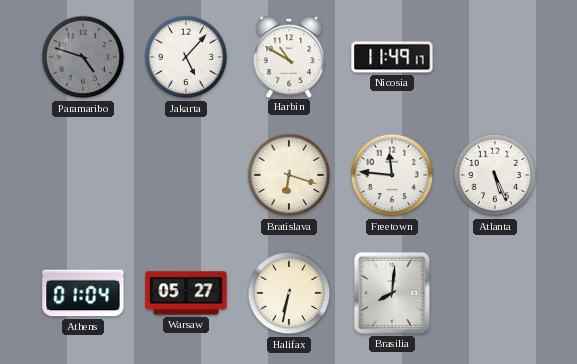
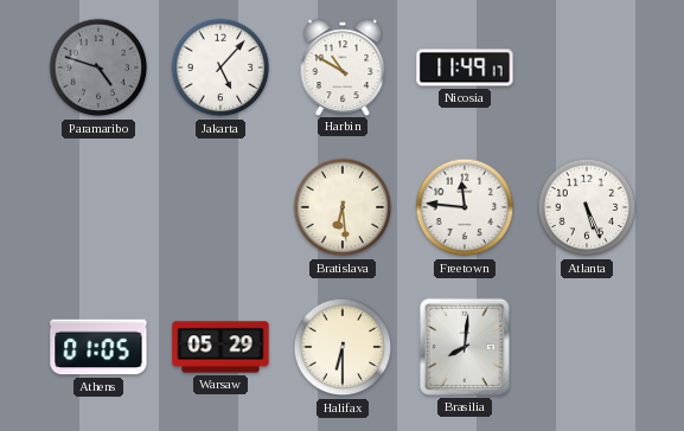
Bratislava: 6:18 -> 6:29 (343, 207)
Athens: 01:04 -> 01:05 (98, 347)
Warsaw: 05:27 -> 05:29 (220, 347)
Halifax: 6:32 -> 6:30 (343, 347)
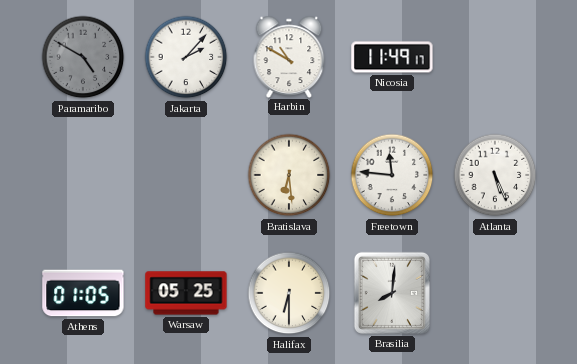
Paramaribo: 4:48 -> 4:50 (83, 57)
Jakarta: 5:07 -> 2:07 (186, 57)
Warsaw: 05:29 -> 05:25 (186, 293)
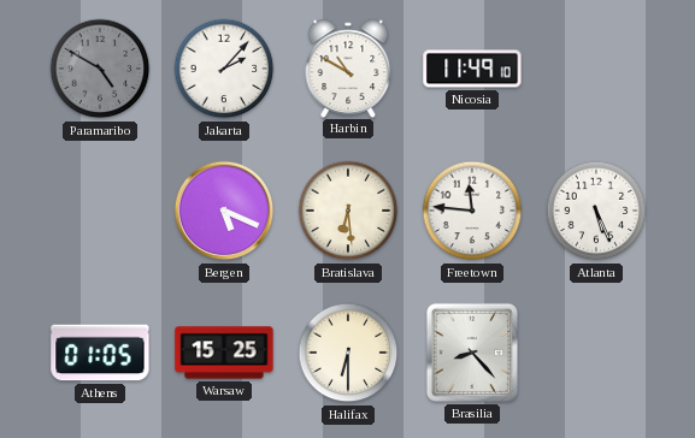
Nicosia: 11:49:17 -> 11:49:10 (472, 69)
Bergen: none -> 5:19 (224, 211)
Warsaw: 05:25 -> 15:25 (224, 353)
Brasilia: 8:01 -> 8:23 (472, 353)
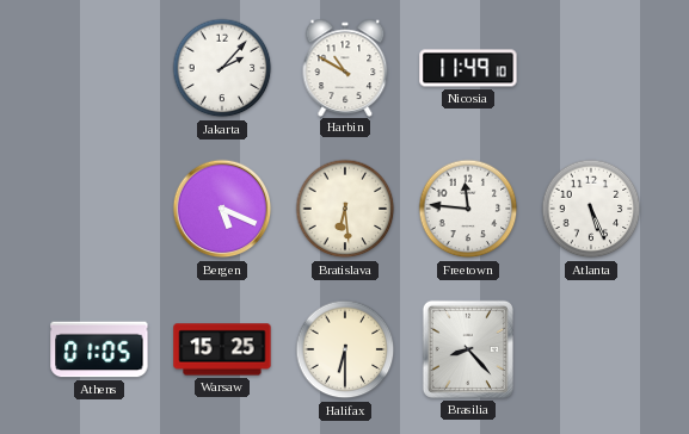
Paramaribo: 4:50 -> none (100, 69)
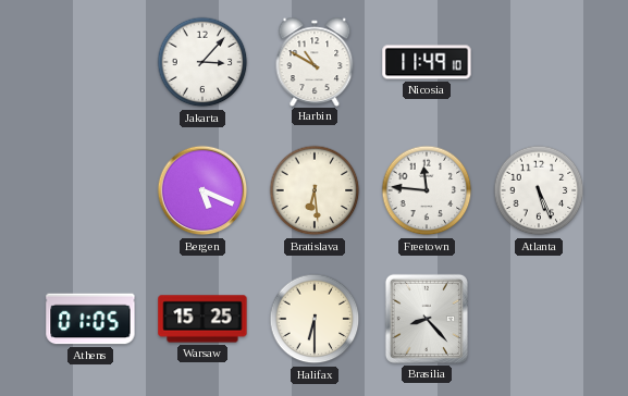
Jakarta: 2:07 -> 3:07 (202, 62)
